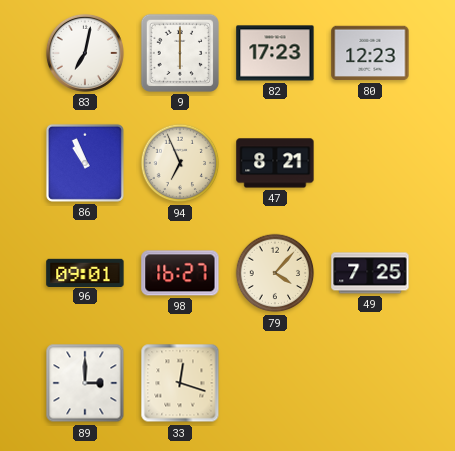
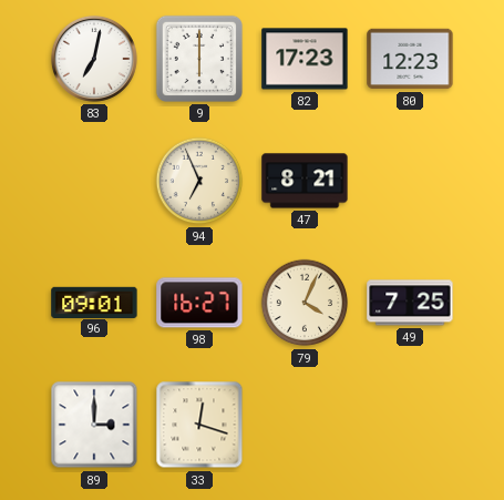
86: 10:56 -> none (85, 163)
79: 4:07 -> 4:04 (305, 303)
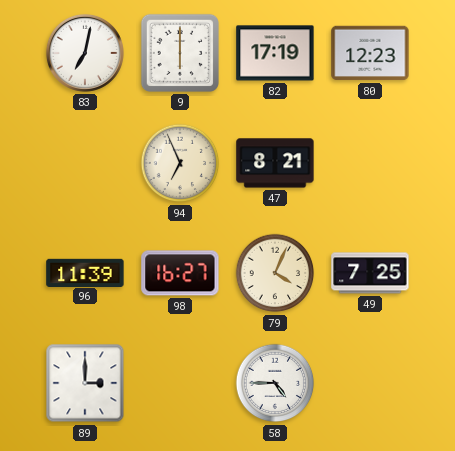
82: 17:23 -> 17:19 (275, 53)
96: 09:01 -> 11:39 (85, 272)
33: 12:18 -> none (199, 425)
58: none -> 4:45 (275, 383)
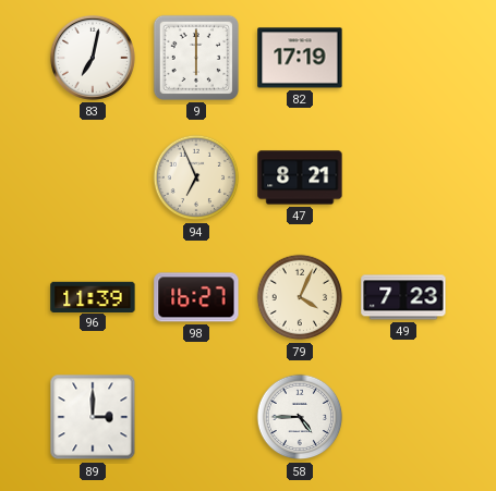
80: 12:23 -> none (370, 53)
49: 7:25 -> 7:23 (403, 297)
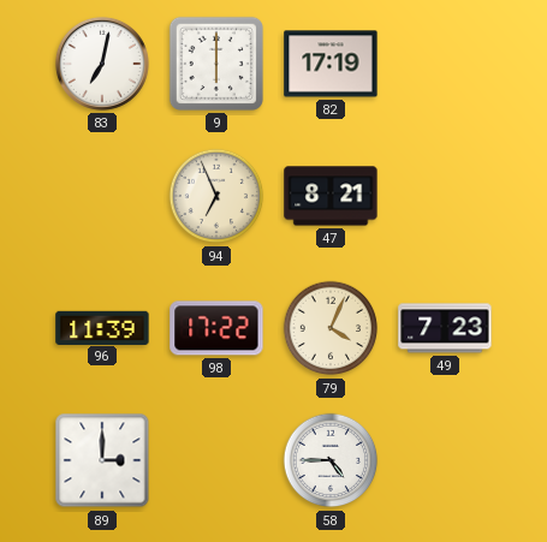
98: 16:27 -> 17:22 (216, 328)
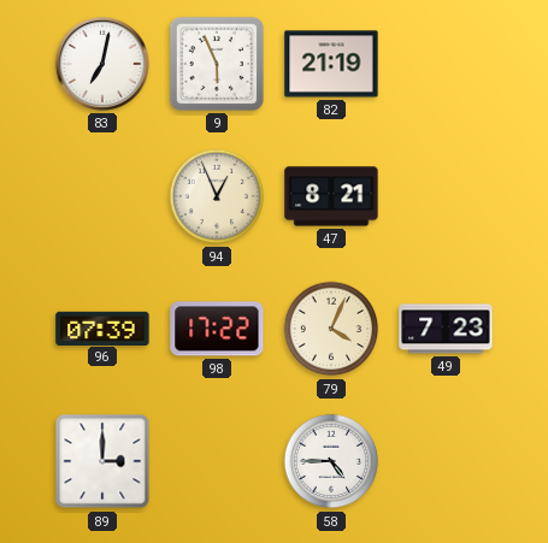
9: 6:00 -> 5:56 (217, 64)
82: 17:19 -> 21:19 (331, 64)
94: 6:56 -> 12:56 (217, 196)
96: 11:39 -> 07:39 (102, 327)
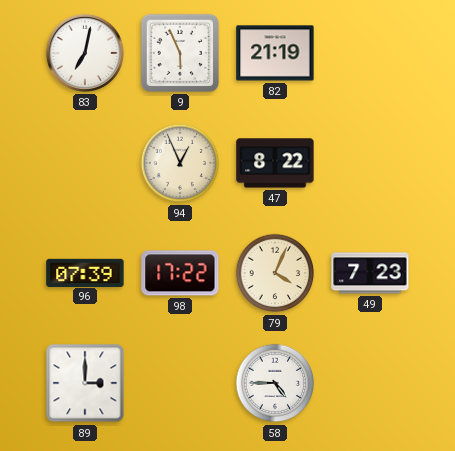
47: 8:21 -> 8:22 (275, 163)
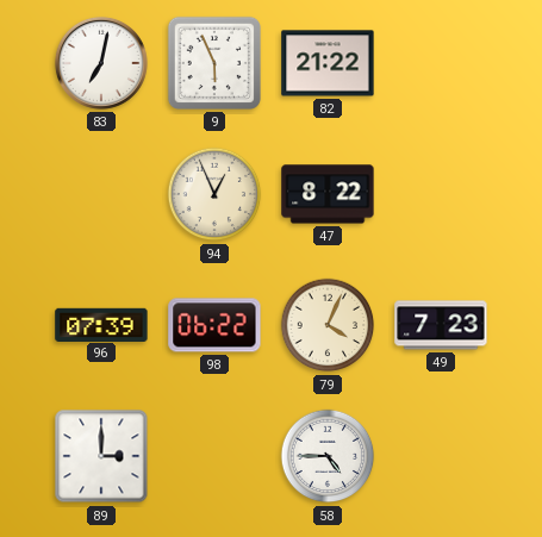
82: 21:19 -> 21:22 (328, 63)
98: 17:22 -> 06:22 (214, 325)
